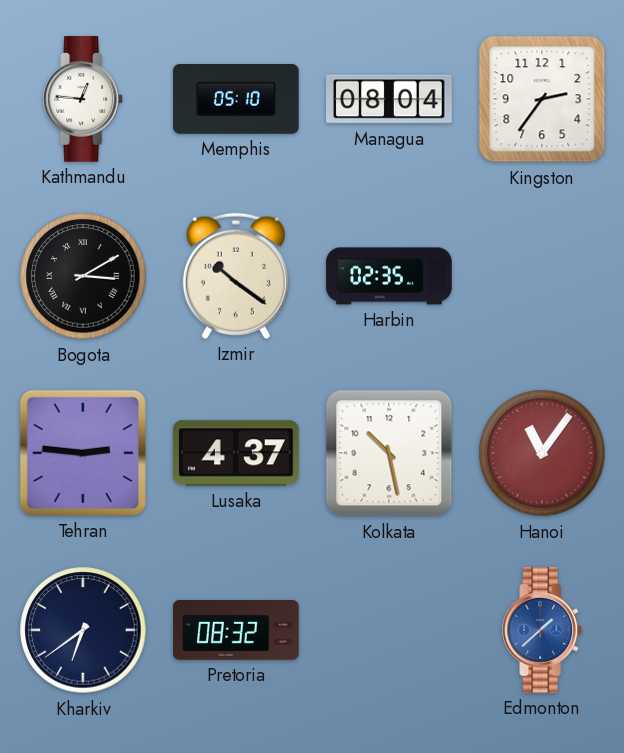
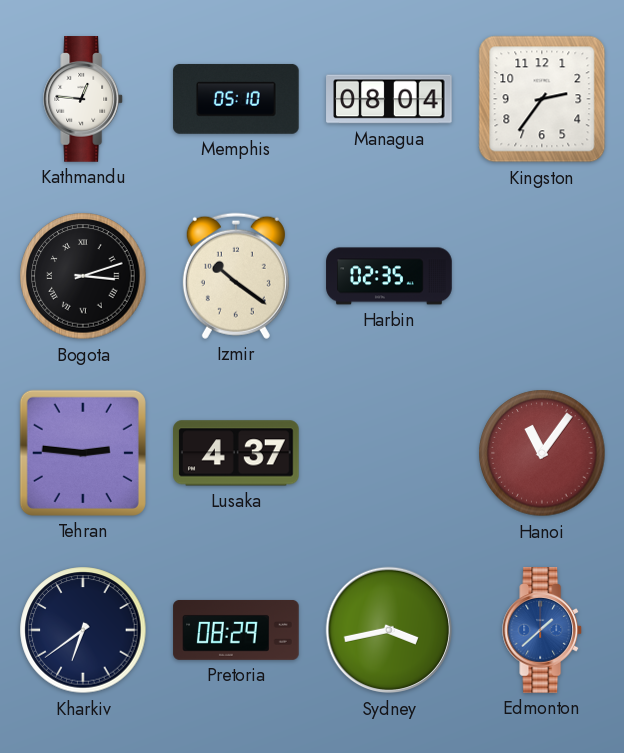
Bogota: 3:10 -> 3:12 (83, 276)
Kolkata: 10:28 -> none (389, 453)
Pretoria: 08:32 -> 08:29 (236, 630)
Sydney: none -> 3:43 (389, 630)
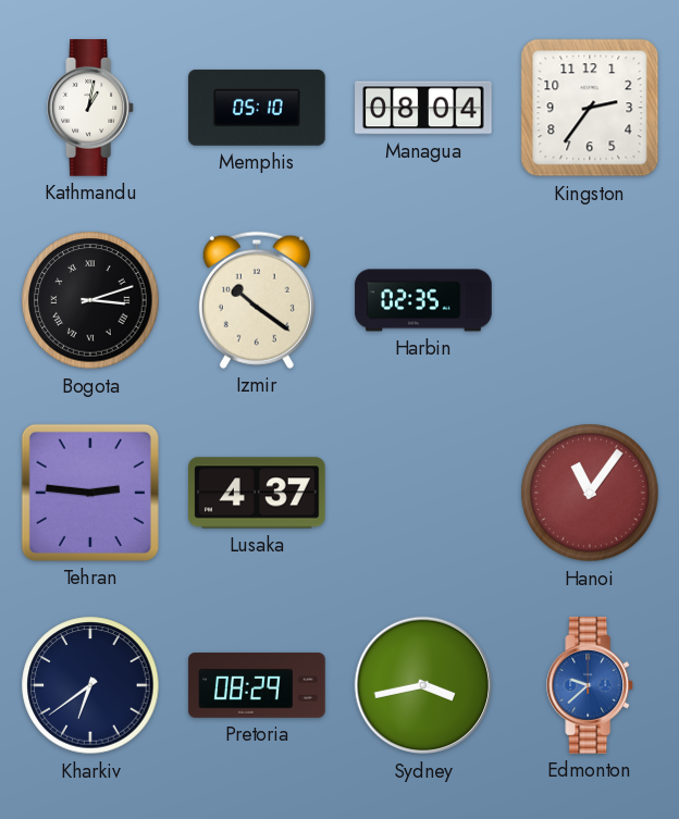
Kathmandu: 12:46 -> 1:02 (91, 108)
Edmonton: 1:38 -> 9:38 (591, 685)
